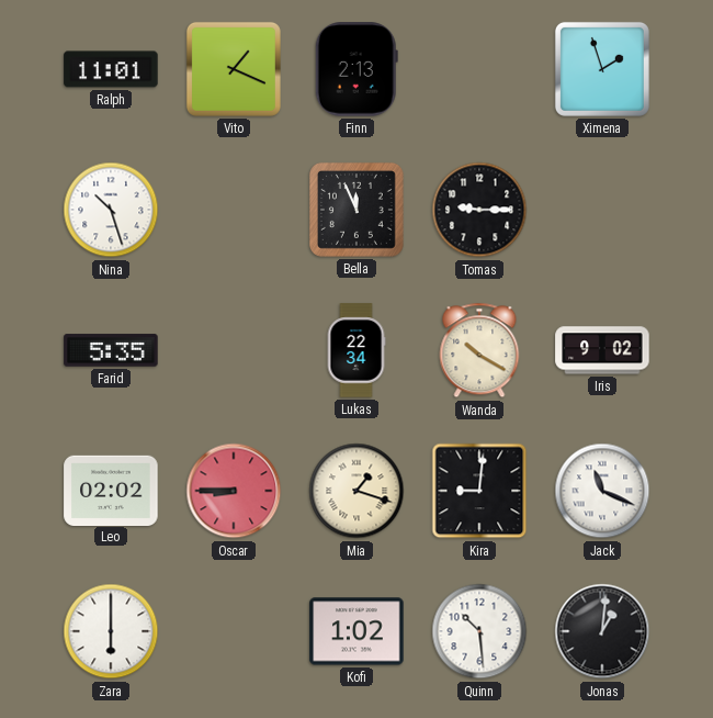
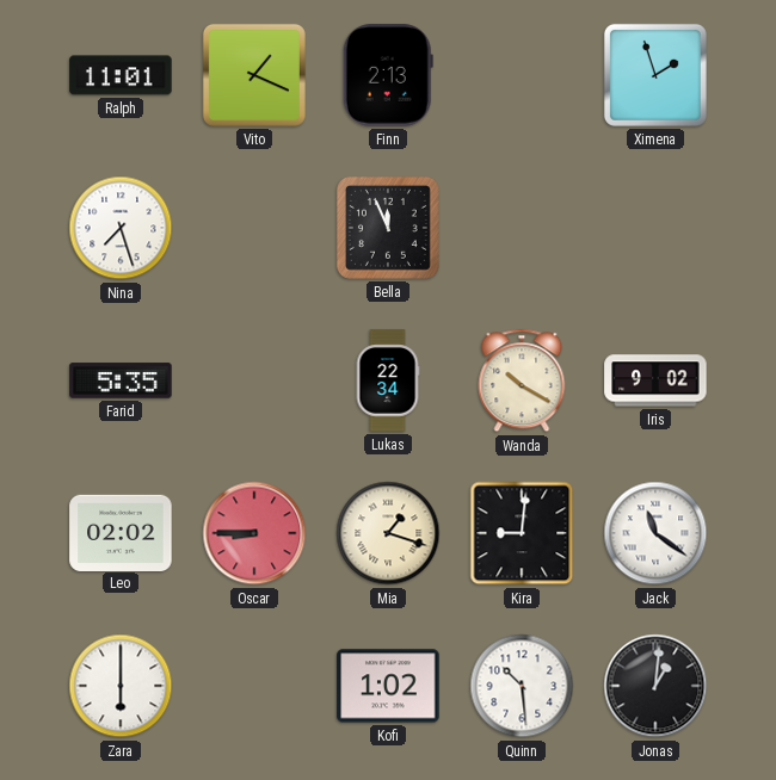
Nina: 10:27 -> 7:27 (121, 228)
Tomas: 9:15 -> none (479, 210)
Jack: 11:19 -> 11:21 (655, 533)
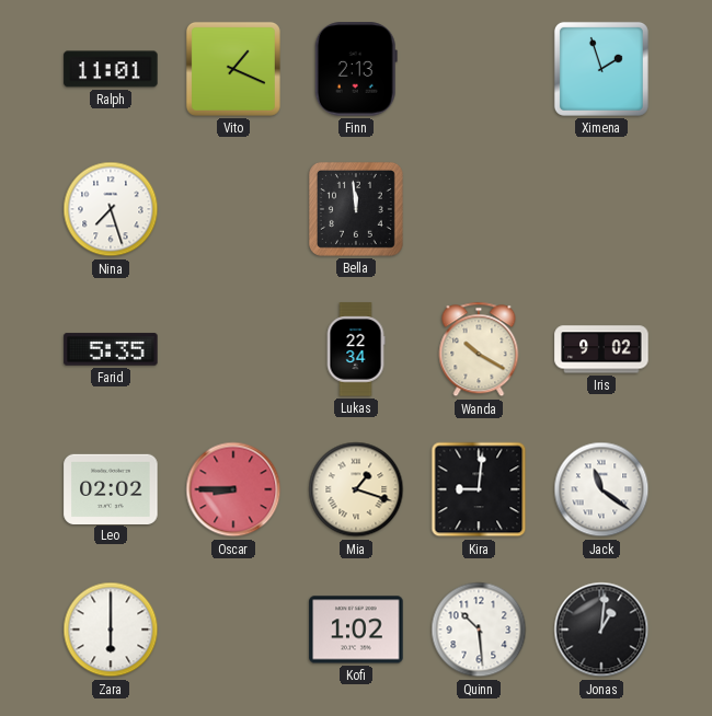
Bella: 11:56 -> 11:59 (356, 209)
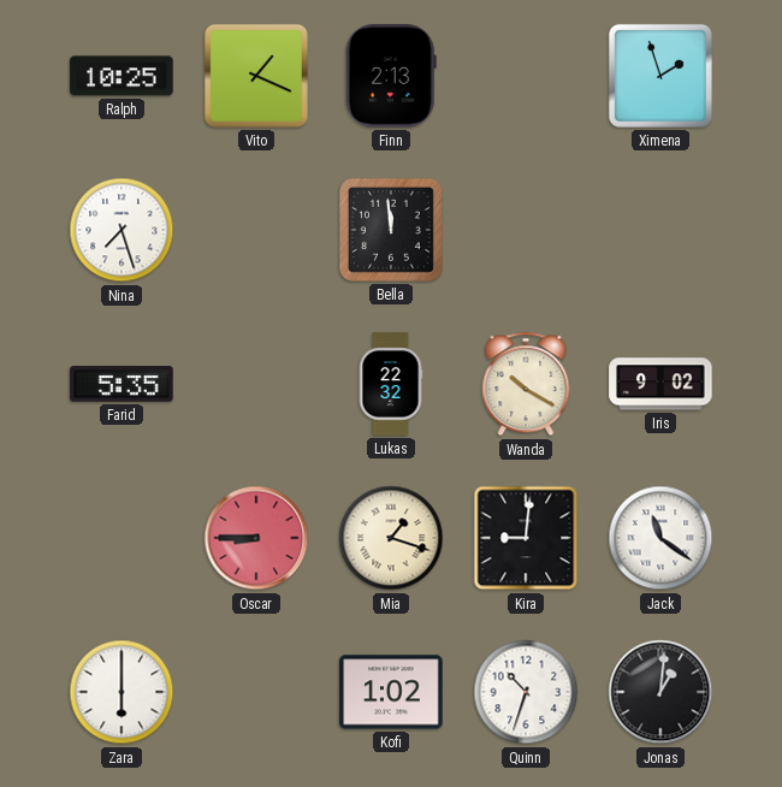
Ralph: 11:01 -> 10:25 (122, 76)
Lukas: 22:34 -> 22:32 (391, 384)
Leo: 02:02 -> none (111, 488)
Quinn: 10:29 -> 10:33 (526, 692)
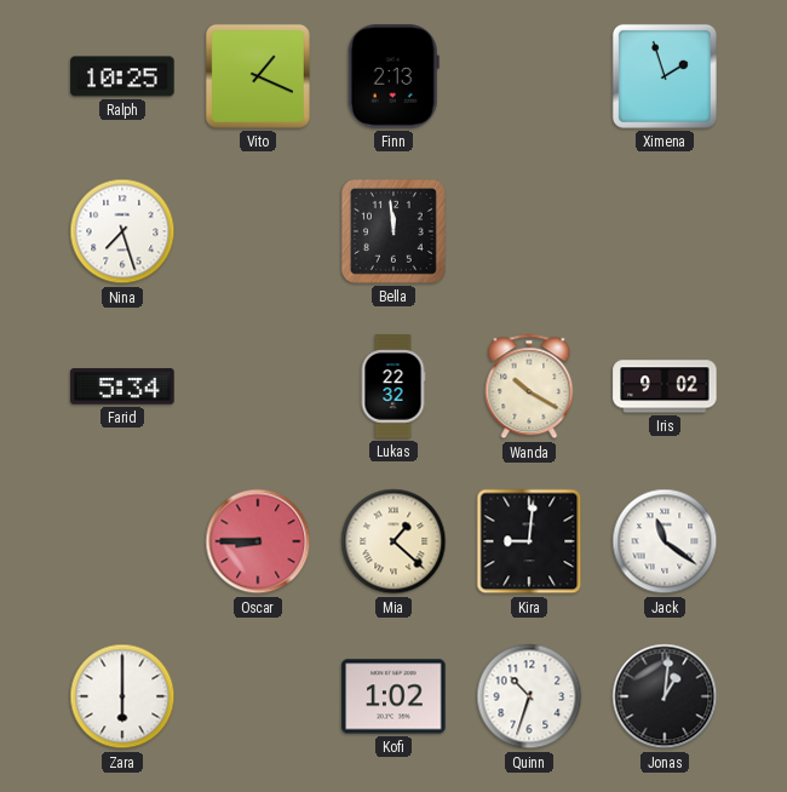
Farid: 5:35 -> 5:34 (122, 386)
Mia: 1:18 -> 1:22 (393, 541)
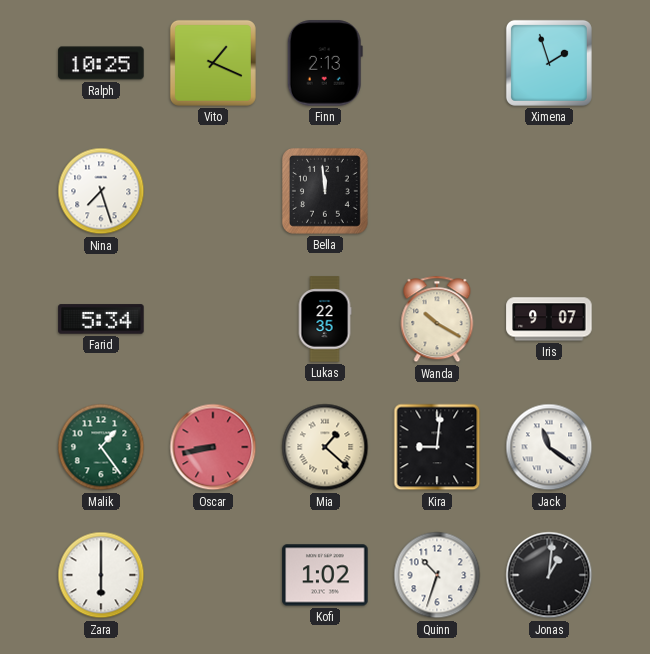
Lukas: 22:32 -> 22:35 (325, 319)
Iris: 9:02 -> 9:07 (549, 319)
Malik: none -> 1:24 (101, 447)
Oscar: 8:45 -> 8:43 (213, 447)
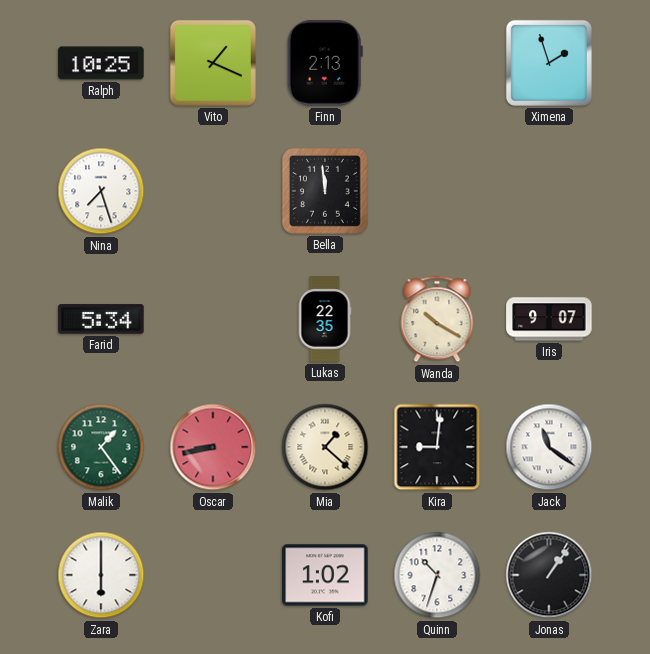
Jonas: 1:01 -> 1:06 (549, 575)
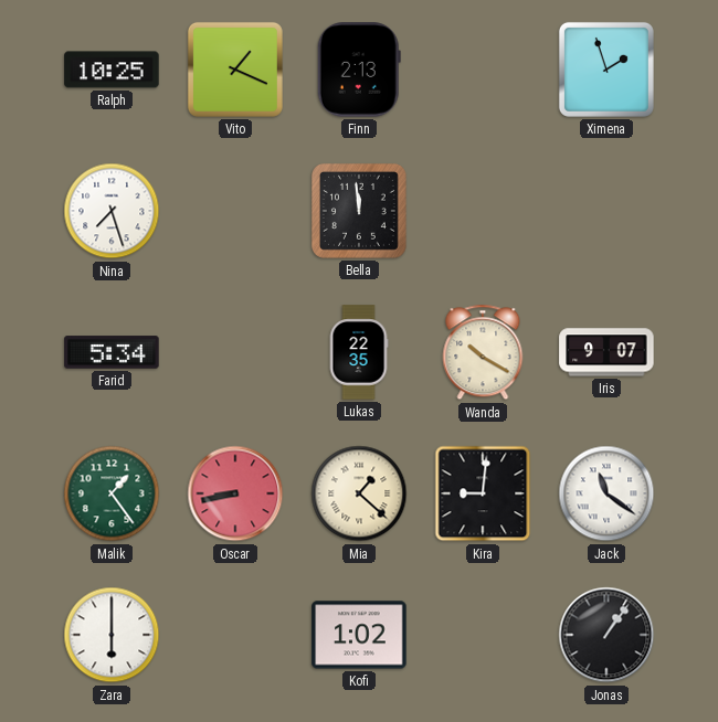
Quinn: 10:33 -> none (437, 575)
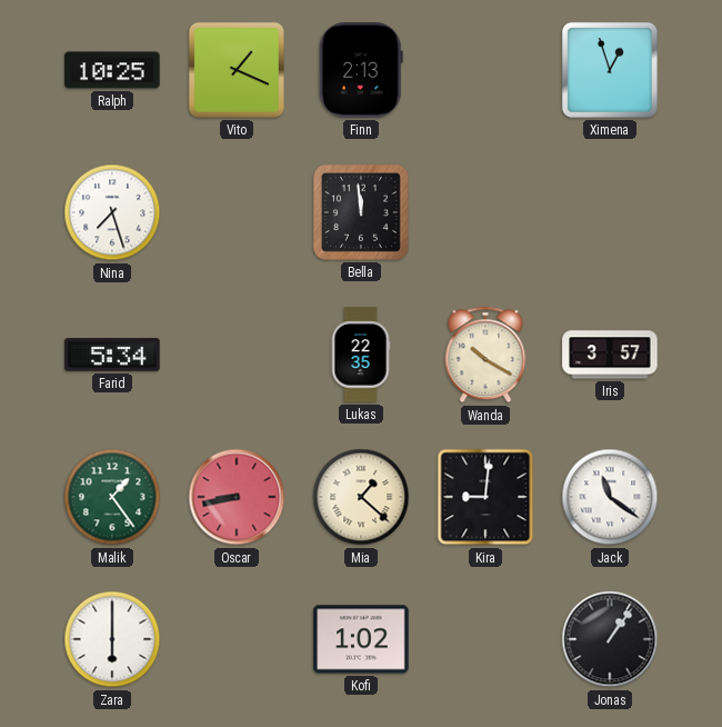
Ximena: 1:57 -> 12:57 (610, 70)
Iris: 9:07 -> 3:57 (610, 355)
